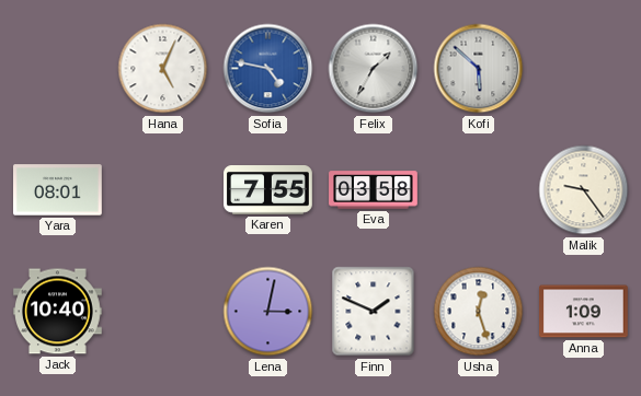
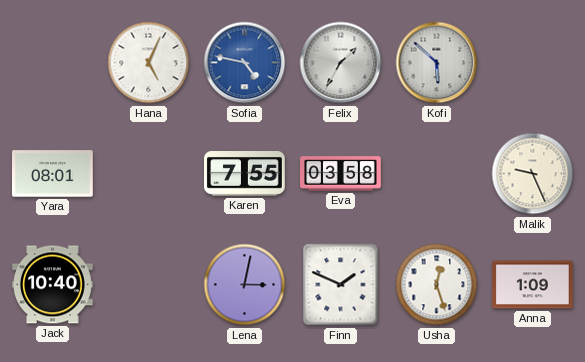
Malik: 9:24 -> 9:26 (533, 174)
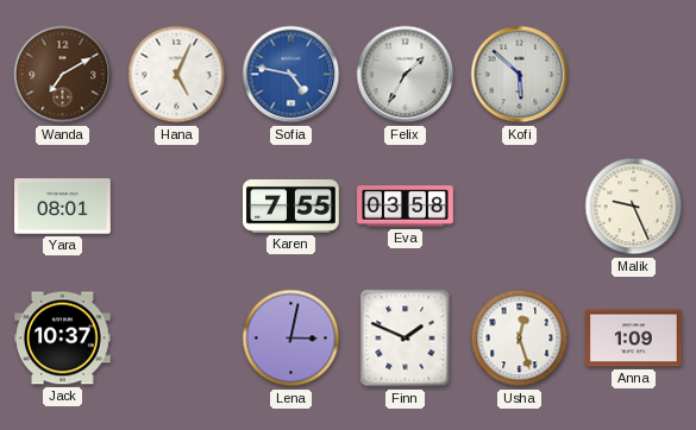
Wanda: none -> 7:10 (63, 75)
Jack: 10:40 -> 10:37 (63, 339)
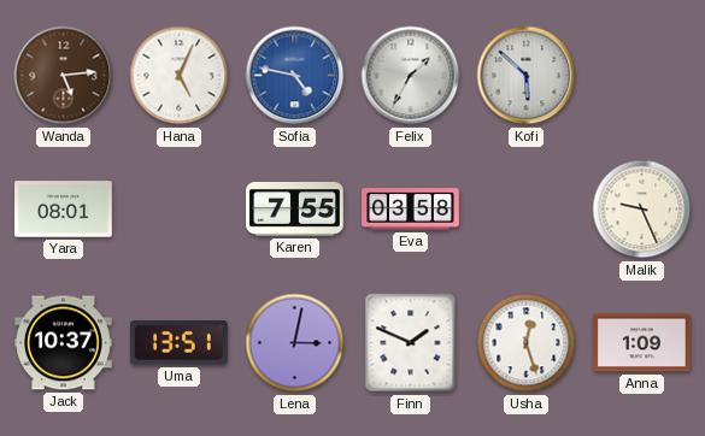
Wanda: 7:10 -> 5:14 (64, 76)
Uma: none -> 13:51 (178, 343)
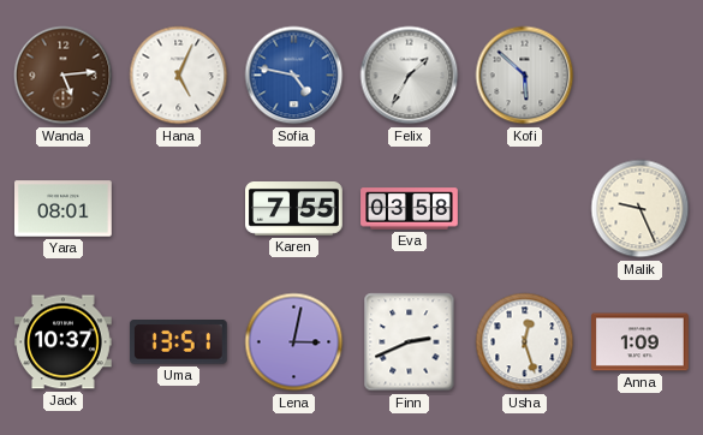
Finn: 1:49 -> 2:41 (410, 342)
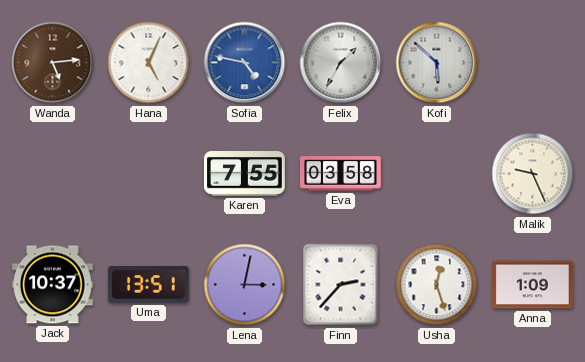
Yara: 08:01 -> none (64, 209)
Finn: 2:41 -> 2:37 (341, 285)
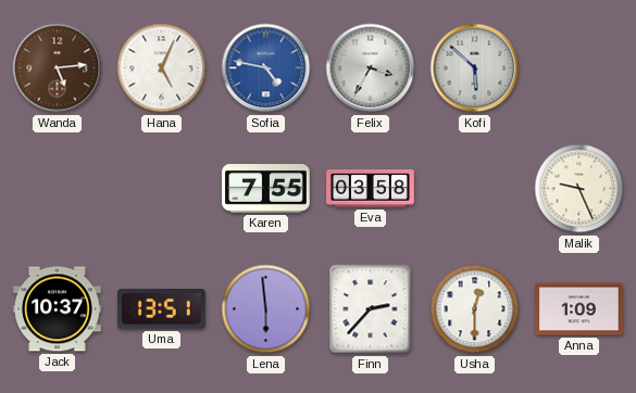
Felix: 1:35 -> 3:35 (371, 68)
Lena: 3:02 -> 5:59 (266, 309)
Usha: 12:27 -> 12:30 (475, 309)
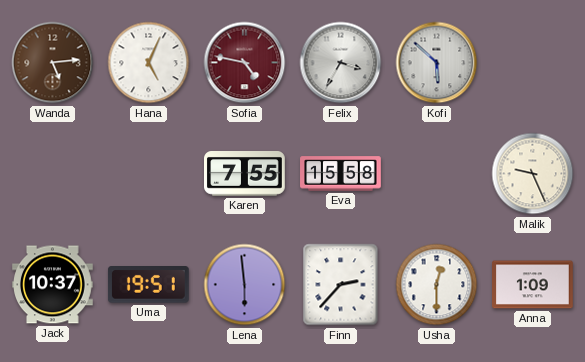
Sofia dial: blue -> burgundy (245, 63)
Eva: 03:58 -> 15:58 (341, 174)
Uma: 13:51 -> 19:51 (148, 285)
